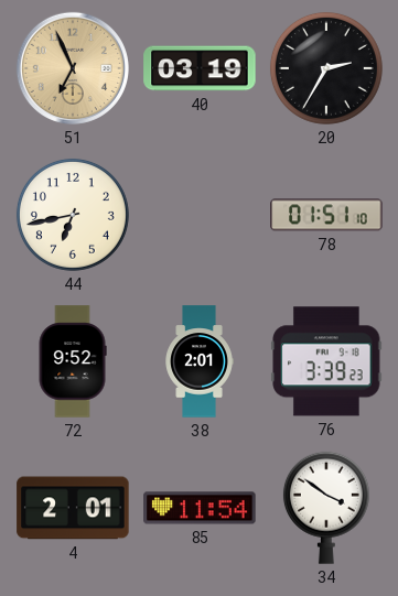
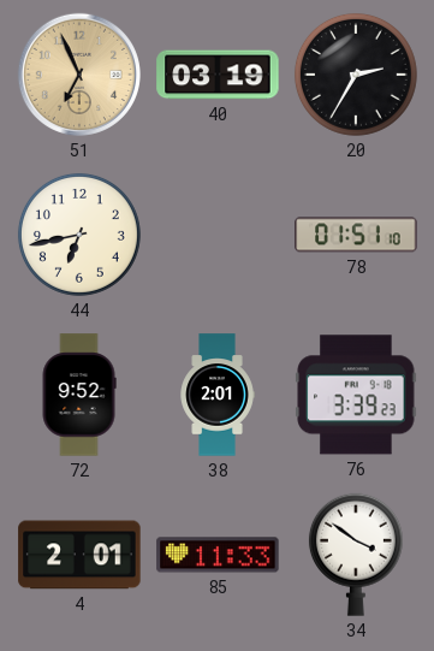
85: 11:54 -> 11:33 (218, 555)
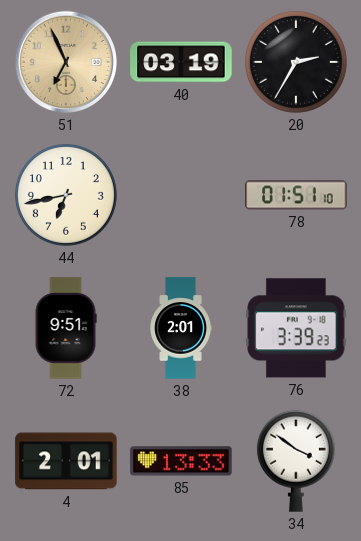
72: 9:52 -> 9:51 (66, 328)
85: 11:33 -> 13:33 (181, 461)
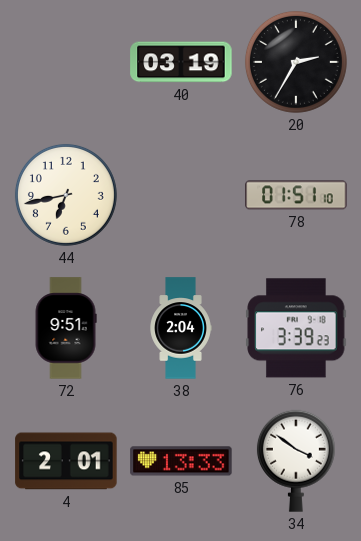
51: 6:56 -> none (66, 62)
38: 2:01 -> 2:04 (181, 328)
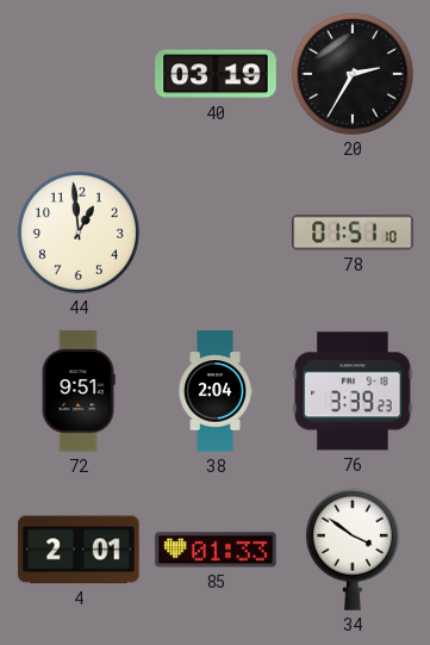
44: 6:43 -> 12:59 (79, 232)
85: 13:33 -> 01:33 (216, 550)
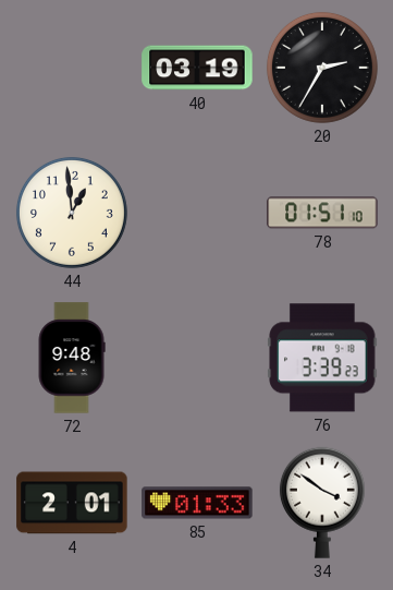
72: 9:51 -> 9:48 (72, 358)
38: 2:04 -> none (216, 391)
